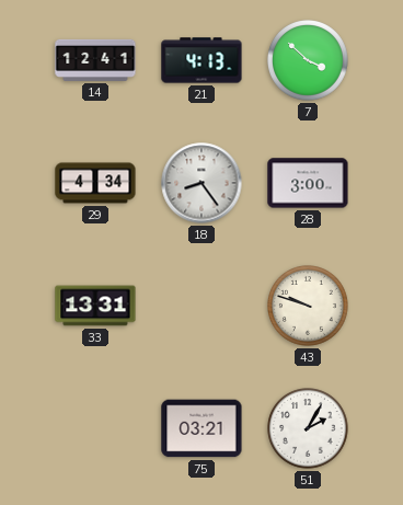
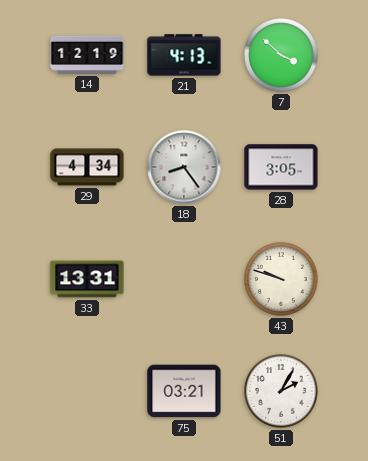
14: 12:41 -> 12:19 (87, 55)
28: 3:00 -> 3:05 (281, 167)
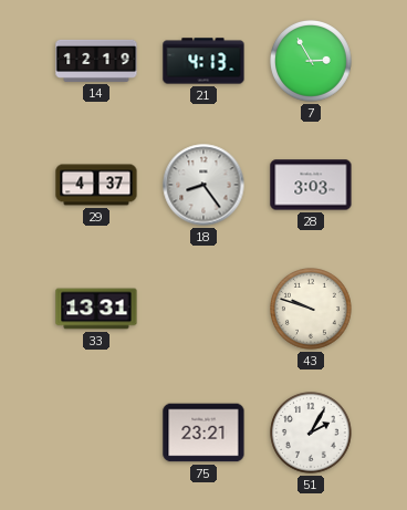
7: 3:52 -> 2:55 (312, 62)
29: 4:34 -> 4:37 (96, 185)
28: 3:05 -> 3:03 (311, 185)
75: 03:21 -> 23:21 (203, 433)
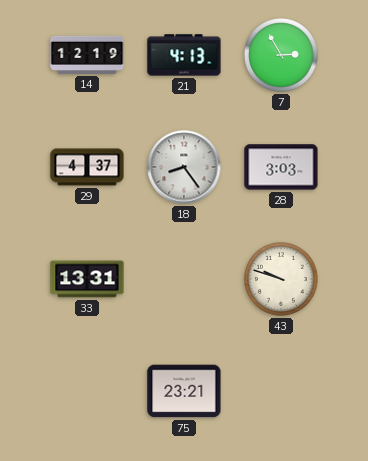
51: 2:05 -> none (312, 434)
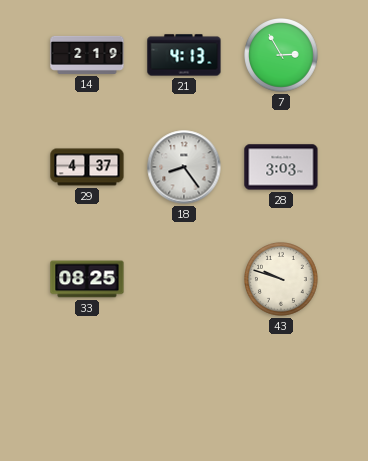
14: 12:19 -> 2:19 (87, 55)
33: 13:31 -> 08:25 (87, 279)
75: 23:21 -> none (184, 391)
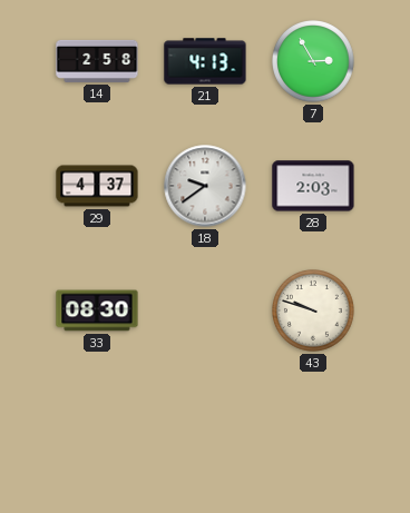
14: 2:19 -> 2:58 (97, 61)
18: 8:24 -> 9:39 (205, 186)
28: 3:03 -> 2:03 (313, 186)
33: 08:25 -> 08:30 (97, 310)
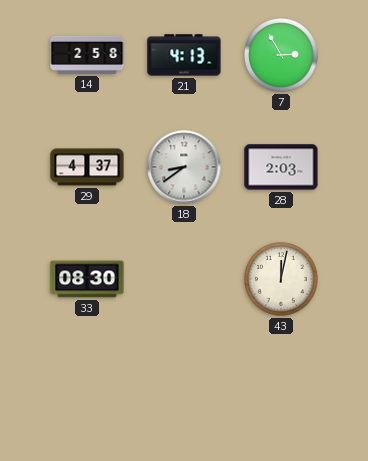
18: 9:39 -> 8:39 (184, 167)
43: 9:48 -> 12:02 (282, 280)
